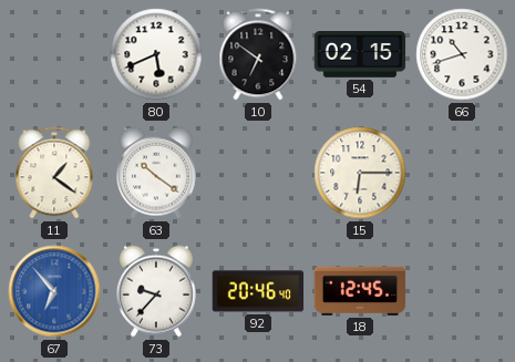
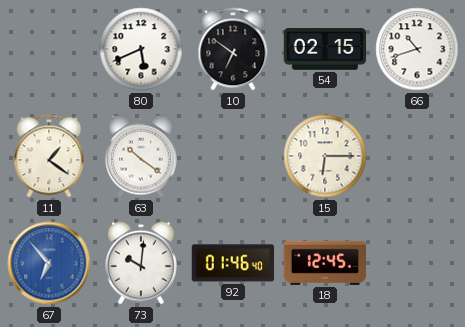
73: 9:37 -> 10:01 (142, 263)
92: 20:46 -> 01:46 (233, 263)
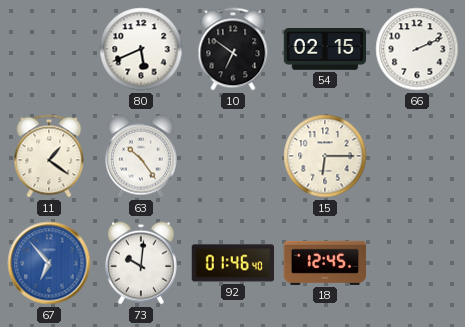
66: 10:42 -> 2:11 (417, 49)
63: 10:21 -> 10:24 (142, 156)
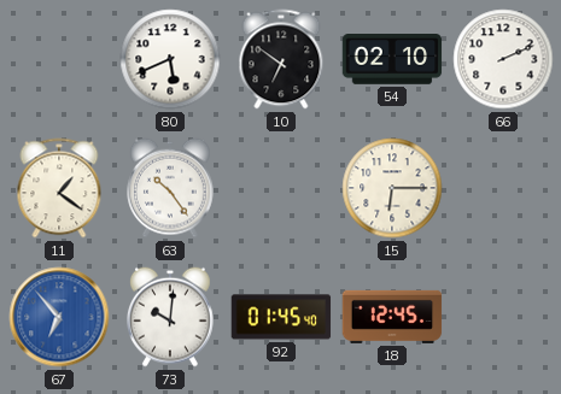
54: 02:15 -> 02:10 (392, 59)
92: 01:46 -> 01:45 (281, 317)
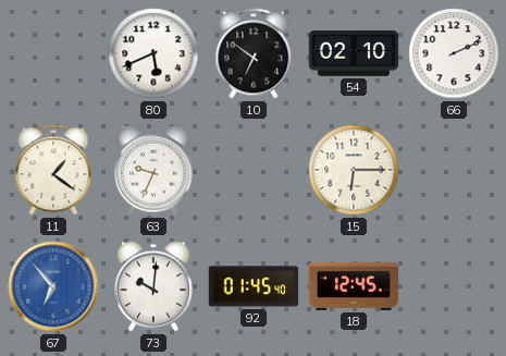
63: 10:24 -> 9:34 (155, 170)
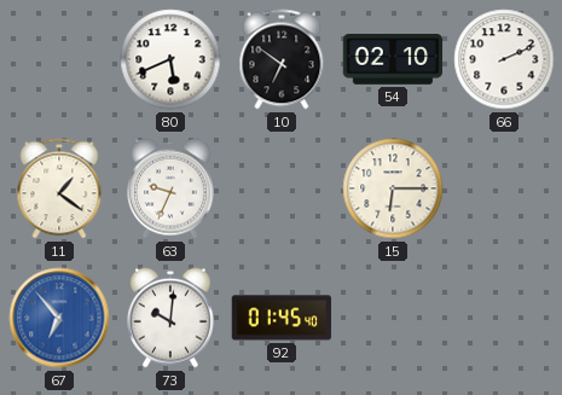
18: 12:45 -> none (354, 286)
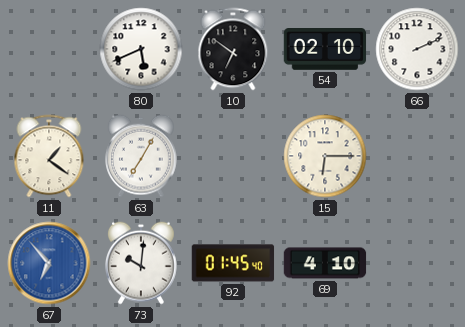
63: 9:34 -> 7:05 (142, 156)
69: none -> 4:10 (325, 263)
